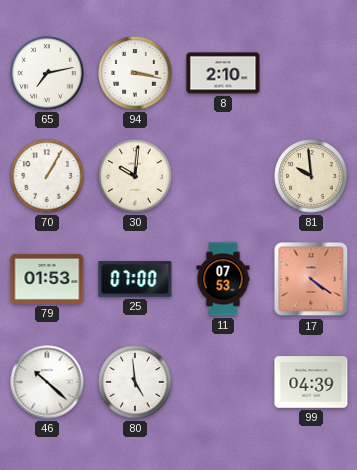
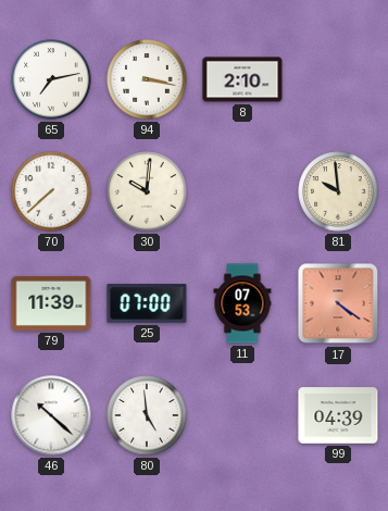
70: 1:05 -> 7:38 (51, 191)
79: 01:53 -> 11:39 (51, 303)
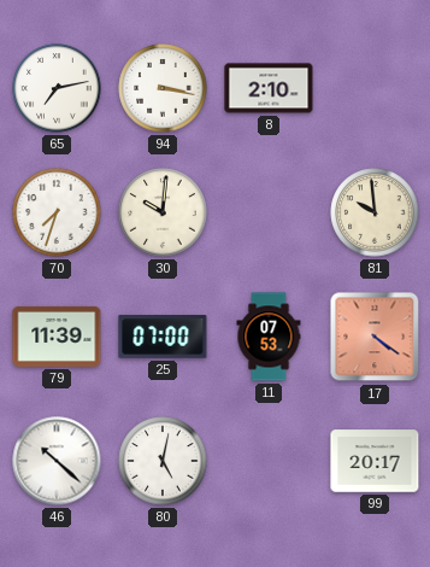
70: 7:38 -> 7:33 (57, 212)
80: 4:59 -> 5:02 (163, 461)
99: 04:39 -> 20:17 (375, 461)
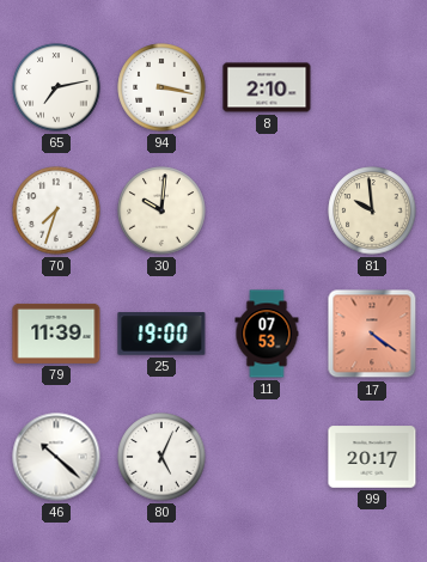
25: 07:00 -> 19:00 (161, 334)
80: 5:02 -> 5:04 (161, 457)
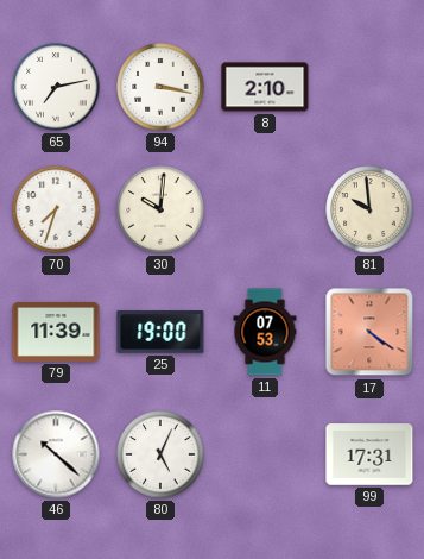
99: 20:17 -> 17:31 (369, 454)
